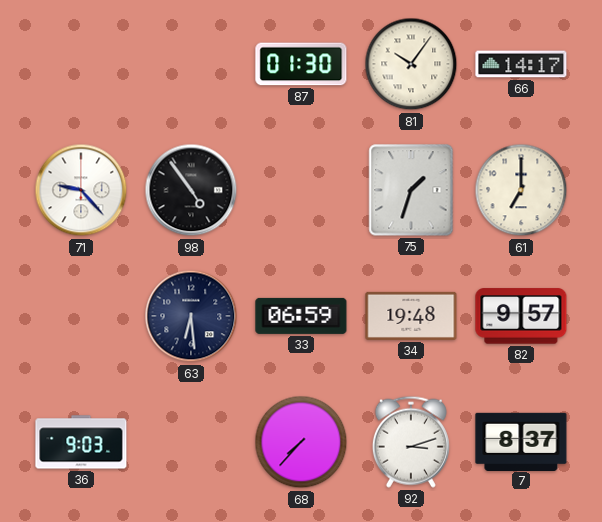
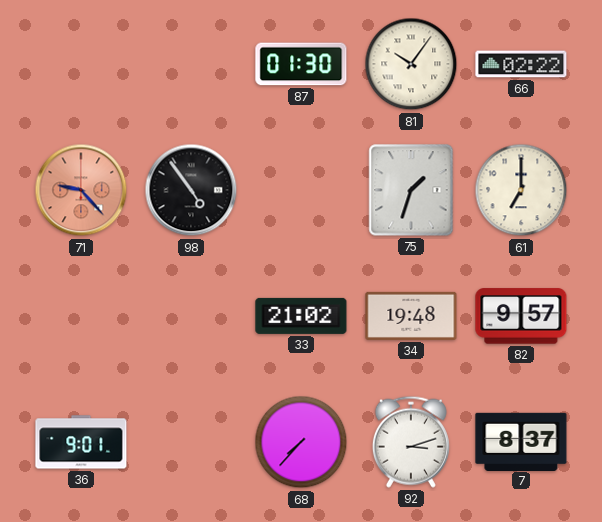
66: 14:17 -> 02:22 (521, 64)
71 dial: white -> salmon (81, 190)
63: 6:29 -> none (191, 316)
33: 06:59 -> 21:02 (301, 316)
36: 9:03 -> 9:01 (81, 442)
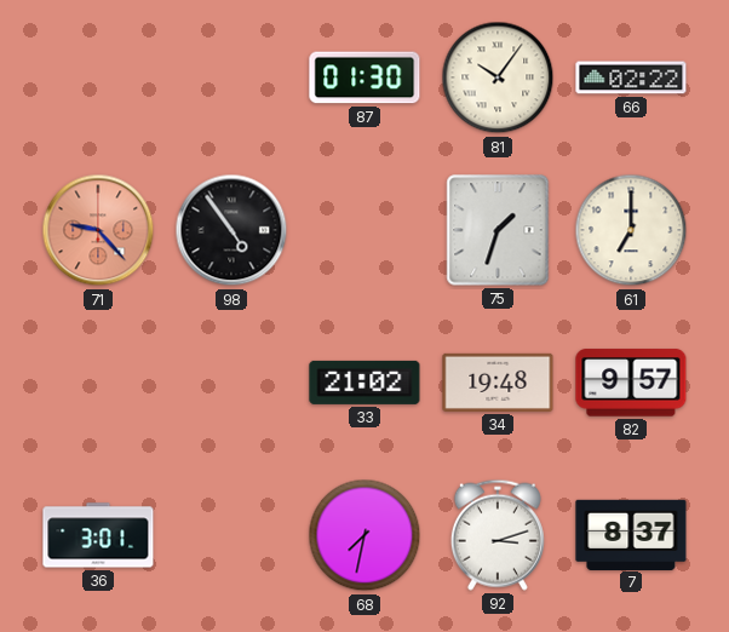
36: 9:01 -> 3:01 (98, 535)
68: 7:37 -> 7:32 (364, 535)
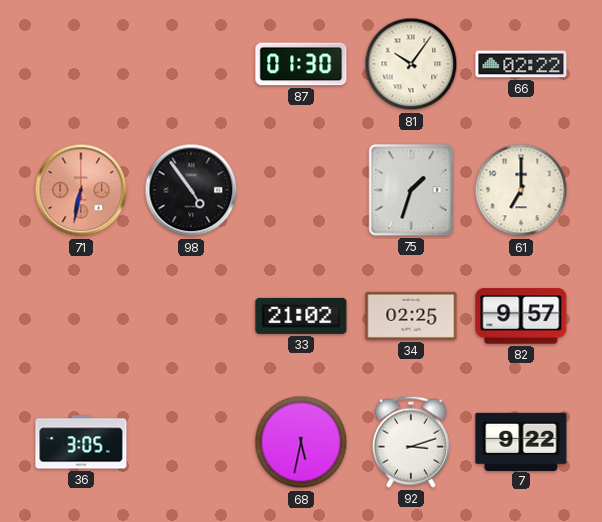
71: 9:23 -> 6:32 (81, 190)
34: 19:48 -> 02:25 (411, 316)
36: 3:01 -> 3:05 (81, 442)
68: 7:32 -> 5:32 (301, 442)
7: 8:37 -> 9:22 (521, 441)
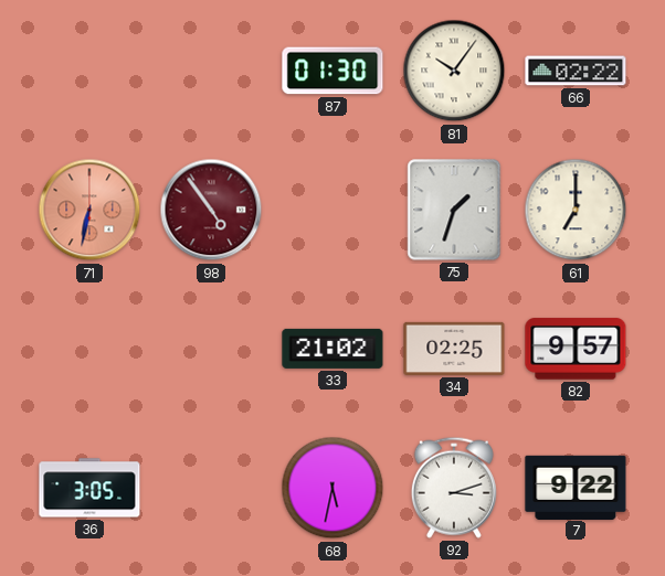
98 dial: black -> burgundy (211, 210)
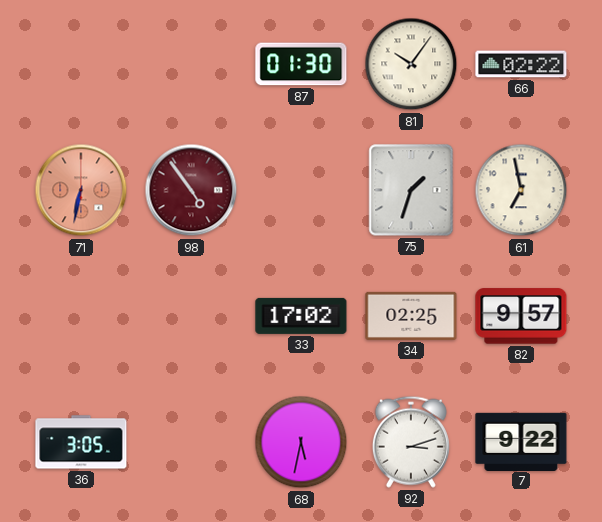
61: 7:00 -> 6:58 (521, 190)
33: 21:02 -> 17:02 (301, 316)
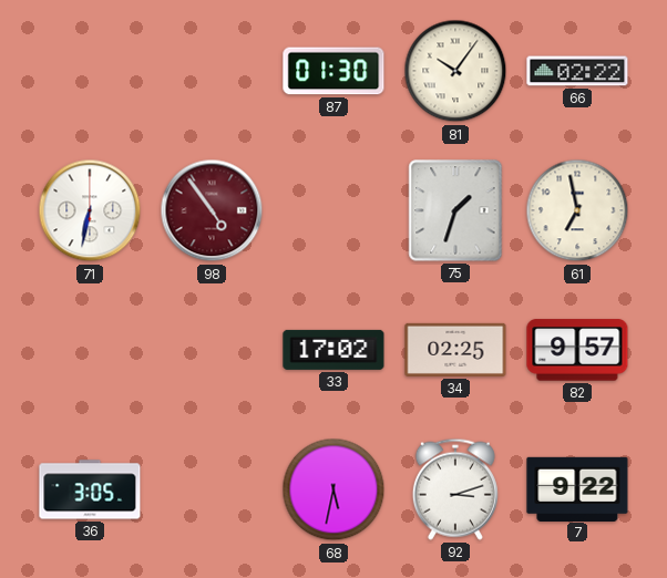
71 dial: salmon -> white (90, 210)
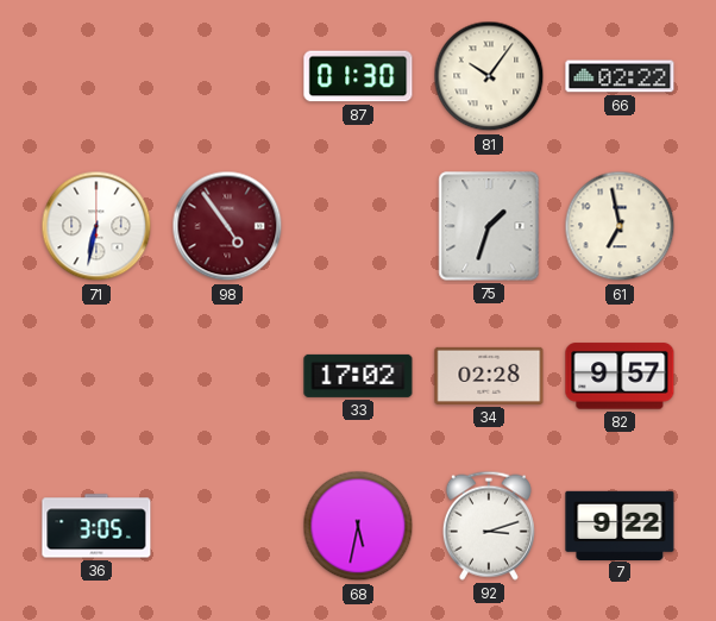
34: 02:25 -> 02:28 (489, 376)
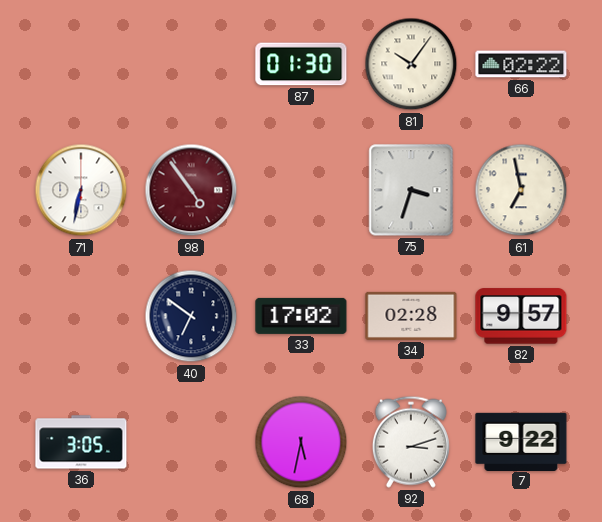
75: 1:33 -> 3:33 (411, 190)
40: none -> 6:51 (191, 316)
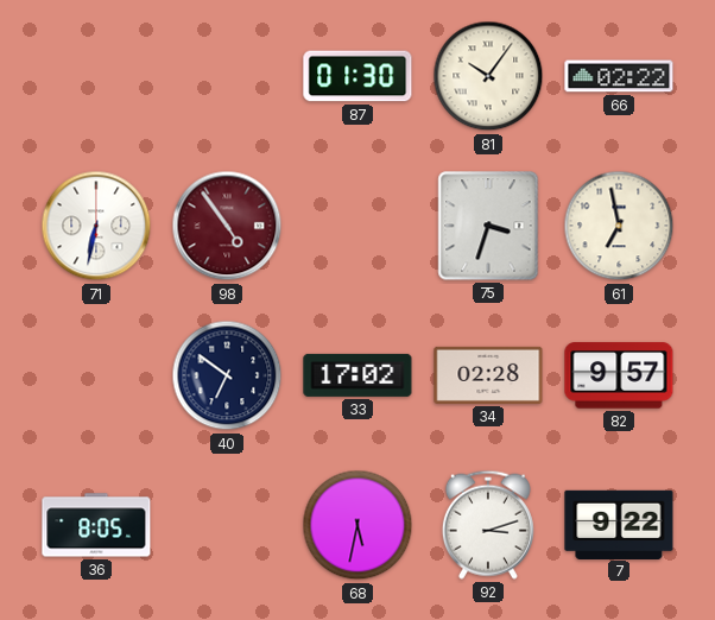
36: 3:05 -> 8:05 (96, 525)
